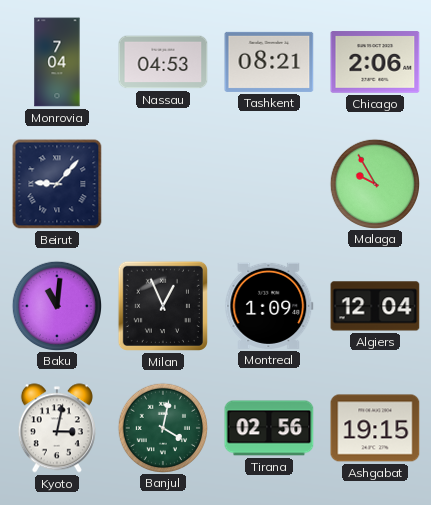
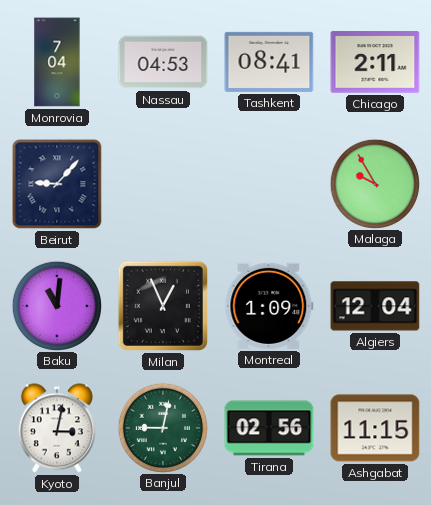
Tashkent: 08:21 -> 08:41 (269, 62)
Chicago: 2:06 -> 2:11 (375, 62)
Banjul: 4:02 -> 9:02 (162, 427)
Ashgabat: 19:15 -> 11:15 (375, 428)
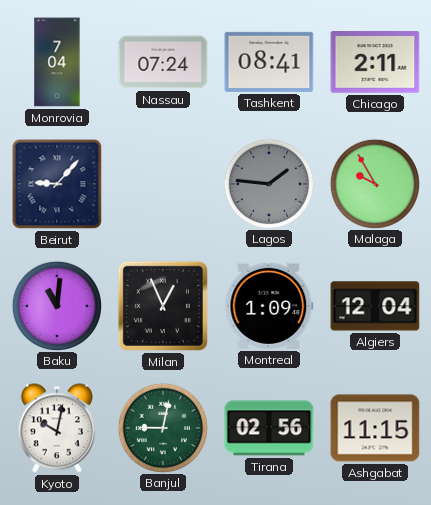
Nassau: 04:53 -> 07:24 (163, 62)
Lagos: none -> 1:46 (268, 183)
Kyoto: 3:02 -> 10:02 (57, 428)
